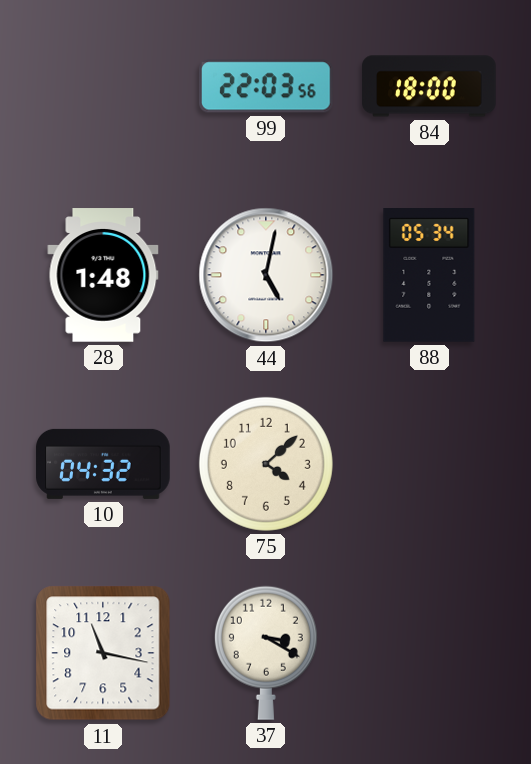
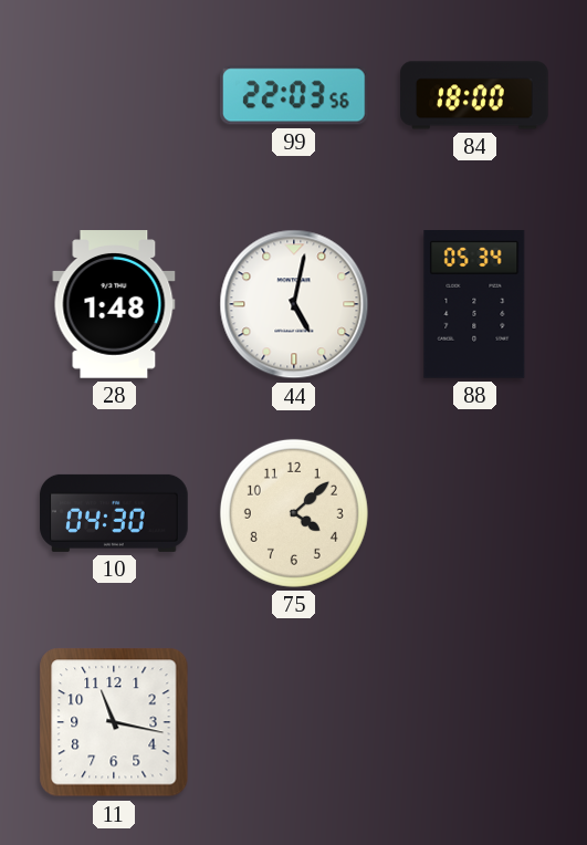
10: 04:32 -> 04:30 (114, 513)
37: 3:20 -> none (266, 653)
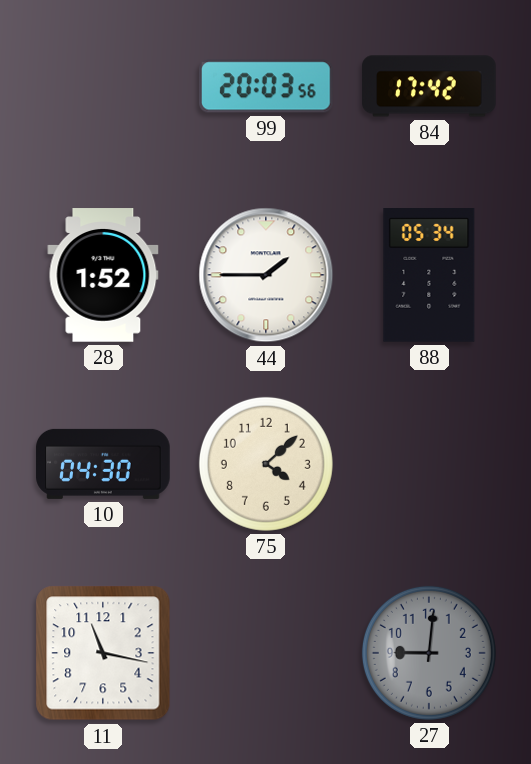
99: 22:03 -> 20:03 (266, 86)
84: 18:00 -> 17:42 (429, 86)
28: 1:48 -> 1:52 (103, 275)
44: 5:02 -> 1:45 (266, 275)
27: none -> 9:01 (429, 653)
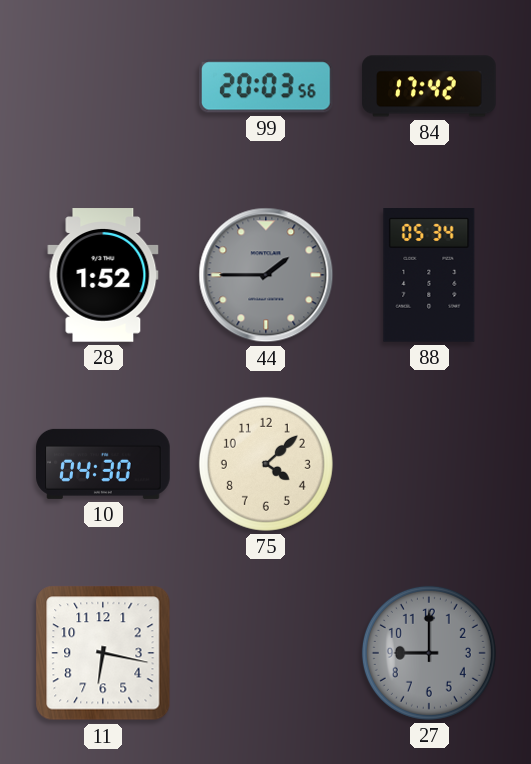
44 dial: white -> grey (266, 275)
11: 11:17 -> 6:17 (103, 653)
27: 9:01 -> 9:00 (429, 653)
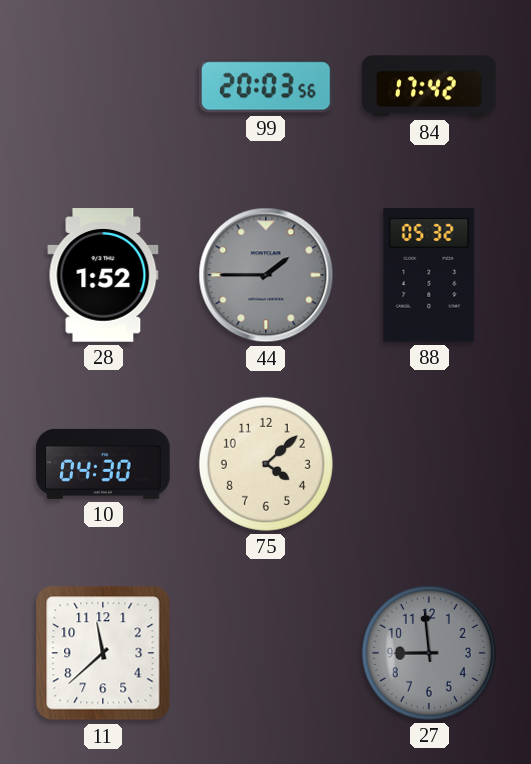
88: 05:34 -> 05:32 (429, 276)
11: 6:17 -> 11:38 (103, 653)
27: 9:00 -> 8:59 (429, 653)
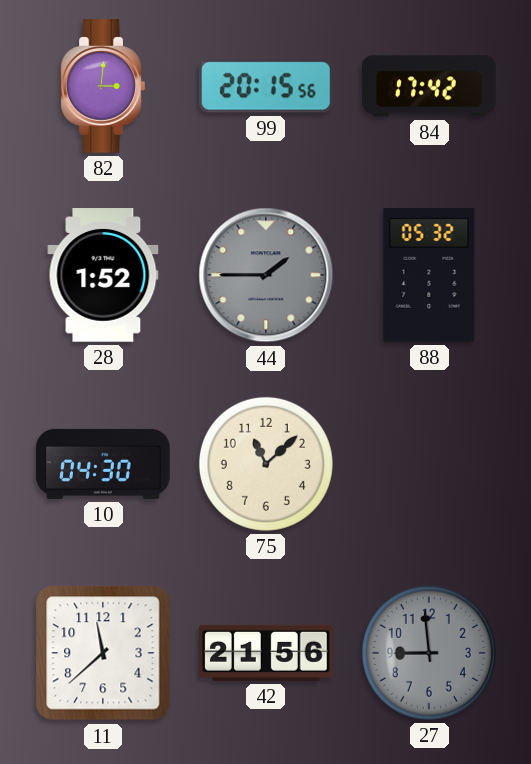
82: none -> 3:01 (103, 86)
99: 20:03 -> 20:15 (266, 86)
75: 4:08 -> 11:08 (266, 464)
42: none -> 21:56 (266, 653)
